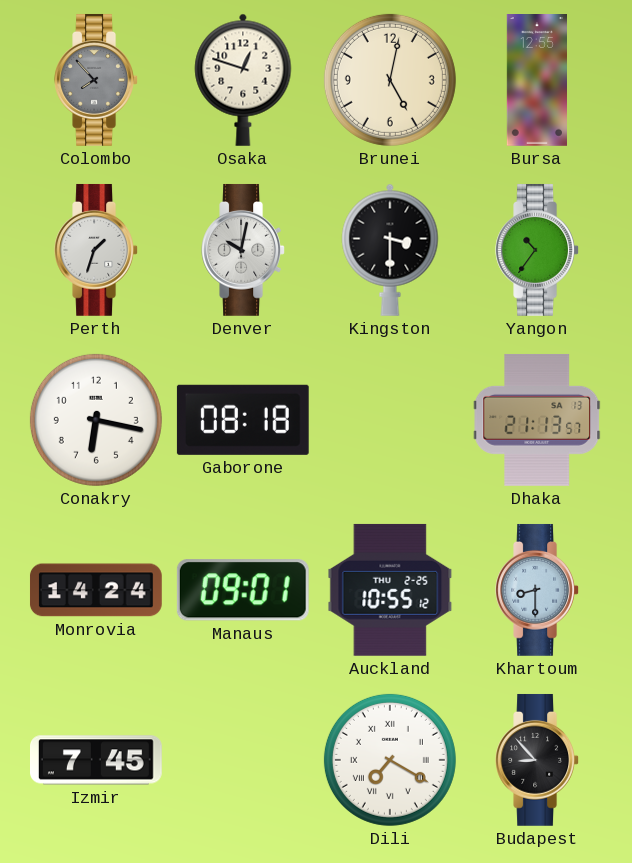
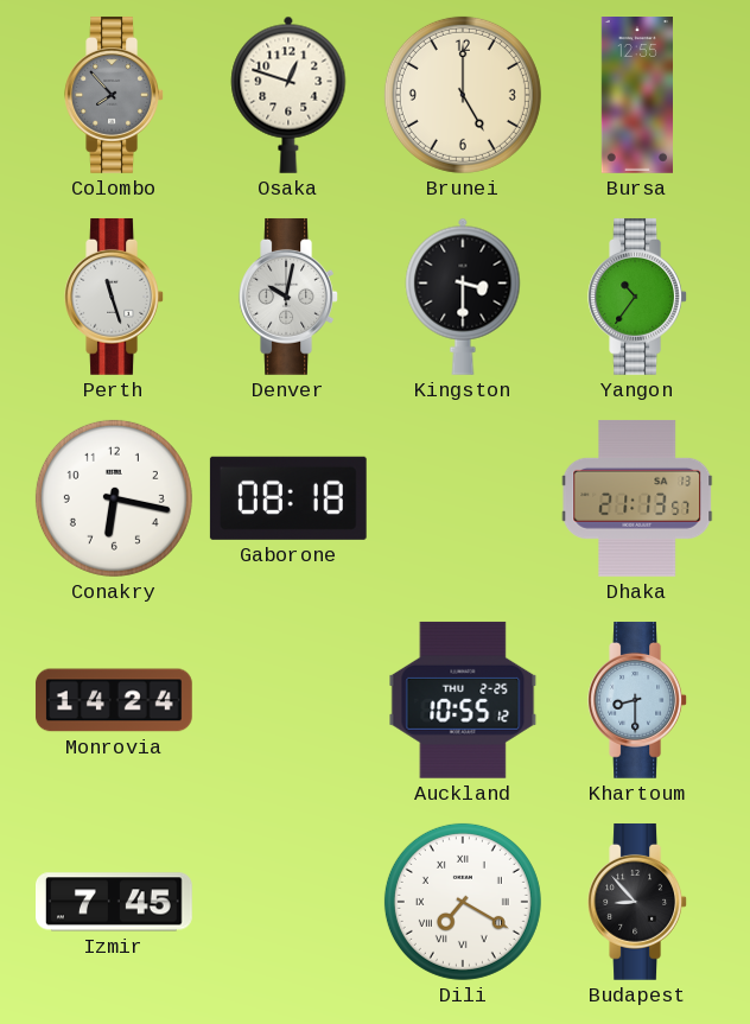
Brunei: 5:02 -> 5:00 (463, 95)
Perth: 1:33 -> 11:27 (114, 297)
Manaus: 09:01 -> none (243, 590)
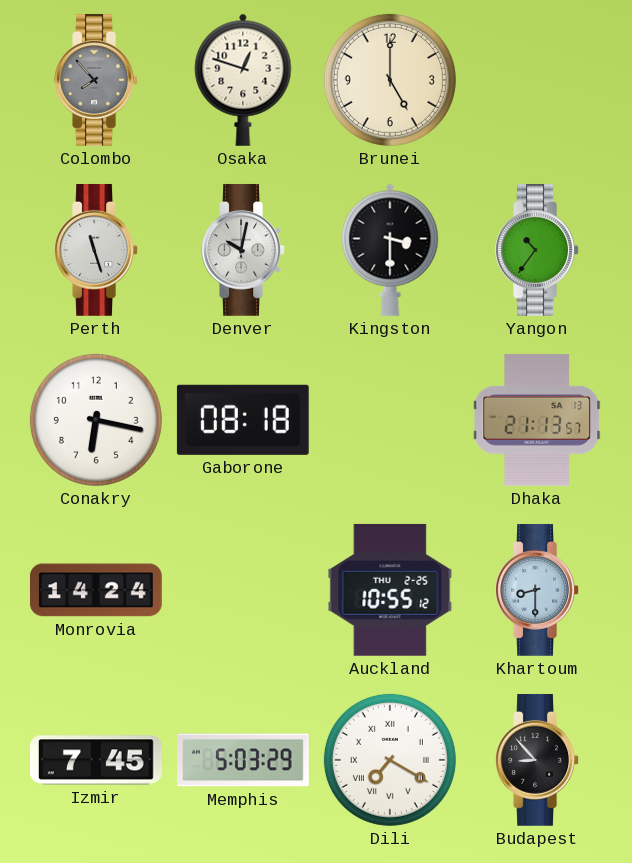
Bursa: 12:55 -> none (636, 96)
Memphis: none -> 5:03 (244, 760)
